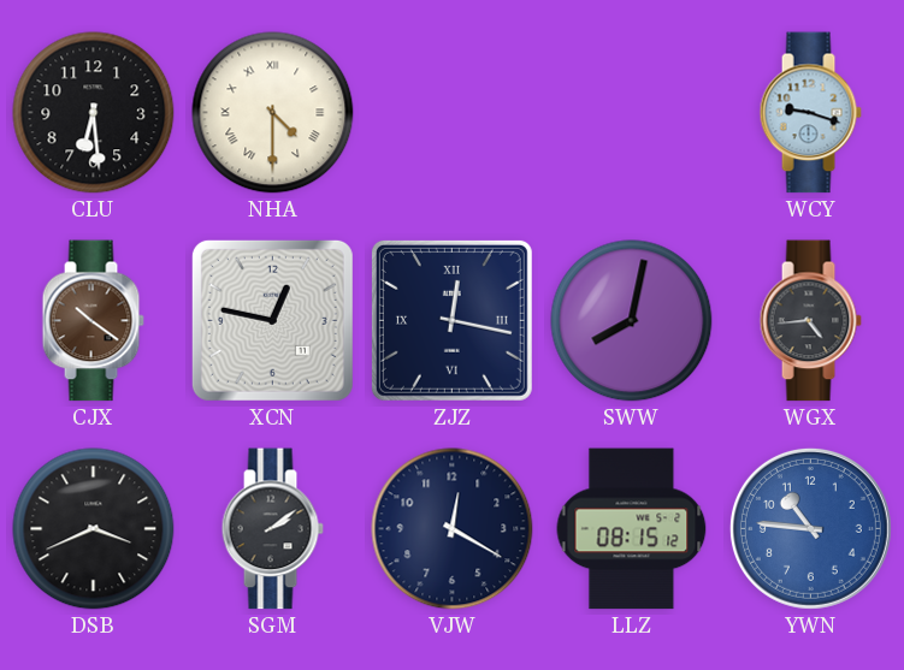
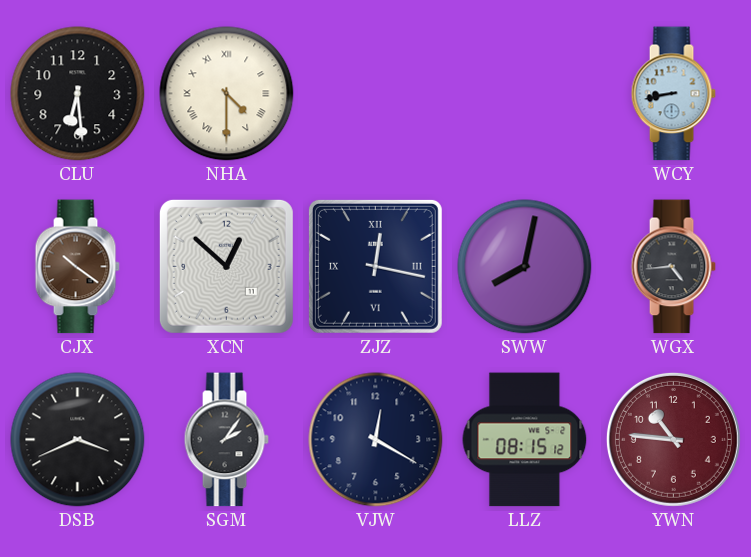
WCY: 9:18 -> 8:43 (673, 94)
XCN: 12:47 -> 12:52 (226, 266)
SGM: 2:09 -> 2:06 (226, 440)
YWN dial: blue -> burgundy (673, 439)
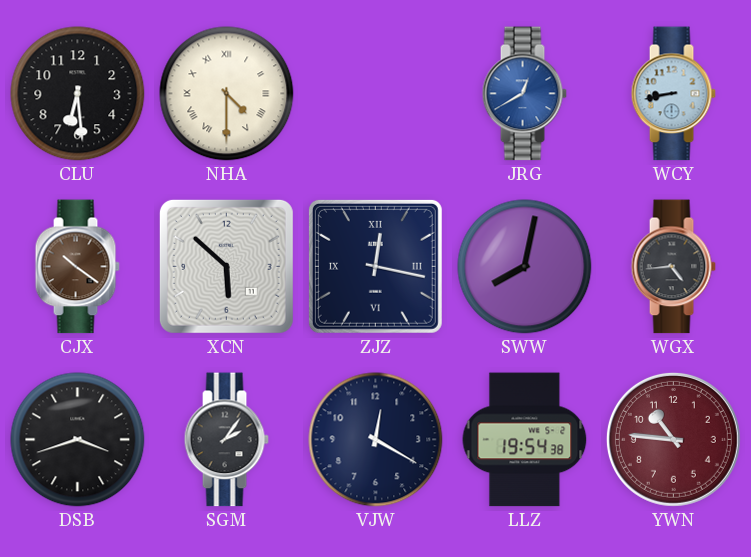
JRG: none -> 12:40 (524, 94)
XCN: 12:52 -> 5:52 (226, 266)
DSB: 3:41 -> 3:42 (78, 440)
LLZ: 08:15 -> 19:54 (525, 440)
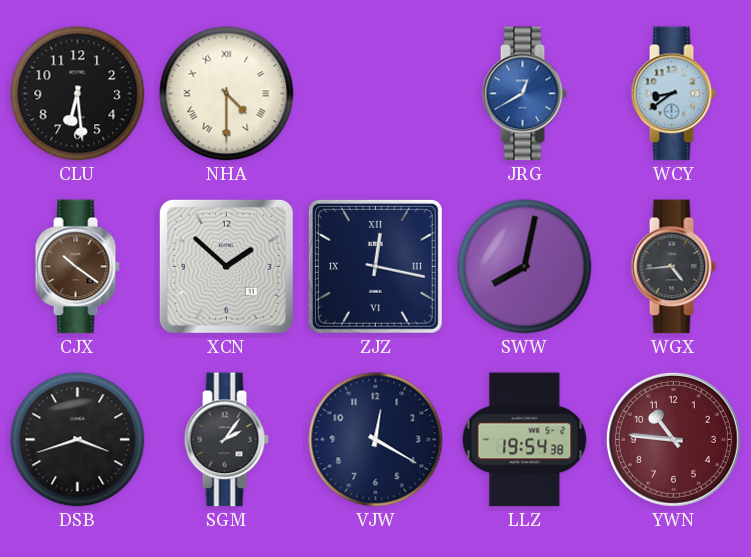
WCY: 8:43 -> 8:39 (673, 94)
XCN: 5:52 -> 1:52 (226, 266)
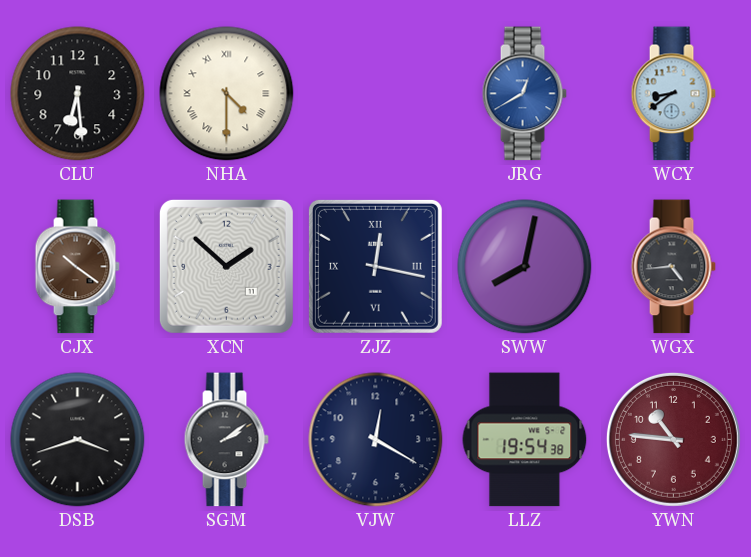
SGM: 2:06 -> 2:09 (226, 440)
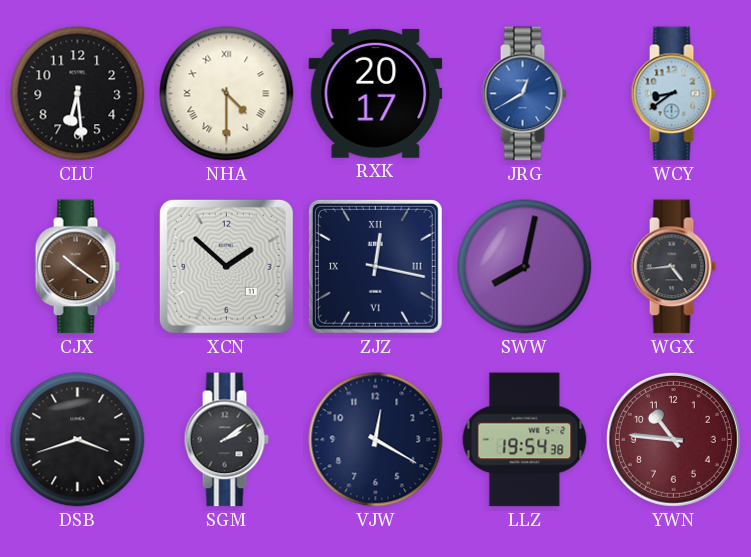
RXK: none -> 20:17 (376, 93)
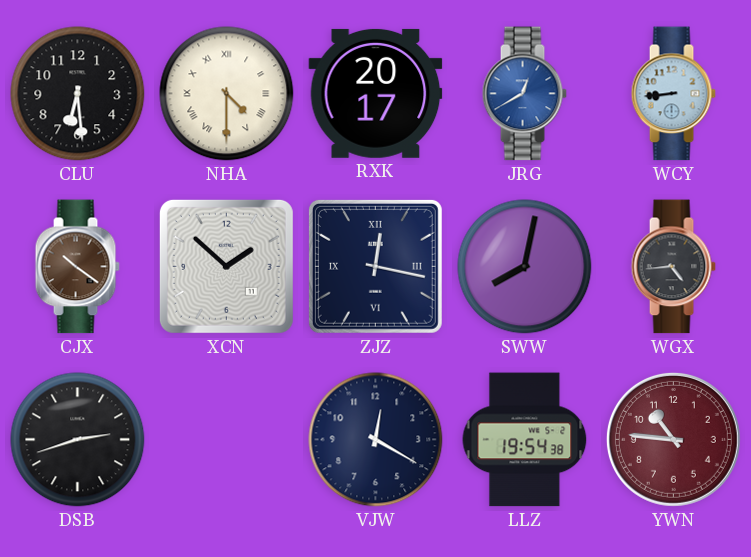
WCY: 8:39 -> 8:44 (673, 94)
DSB: 3:42 -> 2:42 (78, 440)
SGM: 2:09 -> none (226, 440)
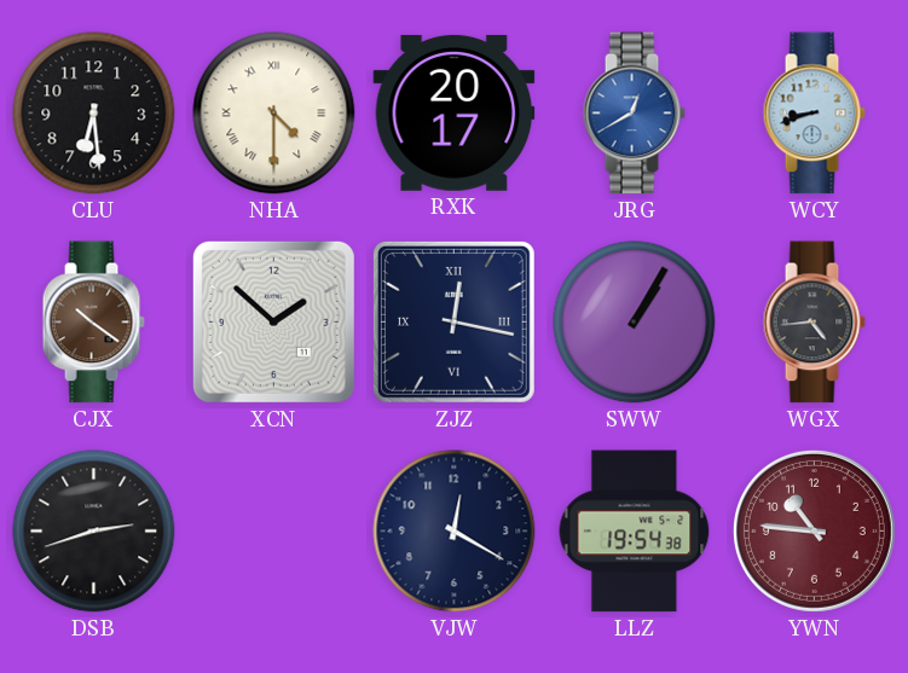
WCY: 8:44 -> 8:42 (814, 114)
SWW: 8:02 -> 1:05 (635, 323)
